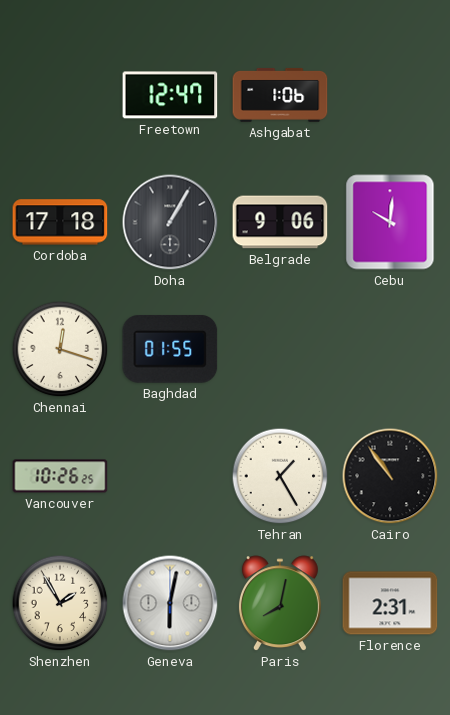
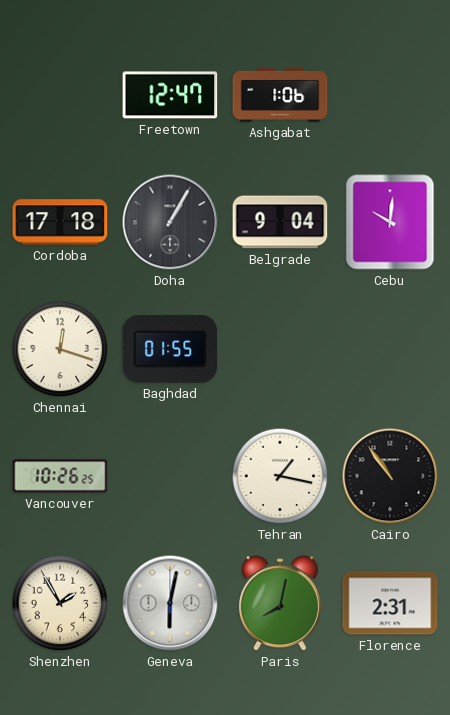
Belgrade: 9:06 -> 9:04 (280, 222)
Tehran: 1:25 -> 1:17 (280, 476)
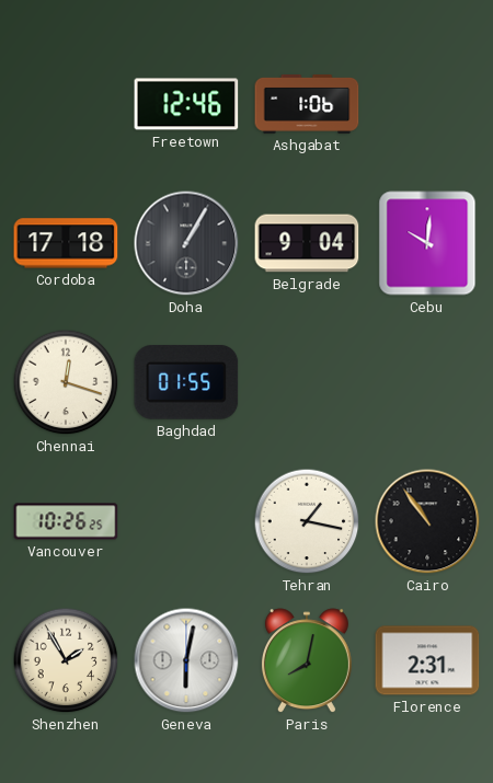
Freetown: 12:47 -> 12:46 (186, 104)
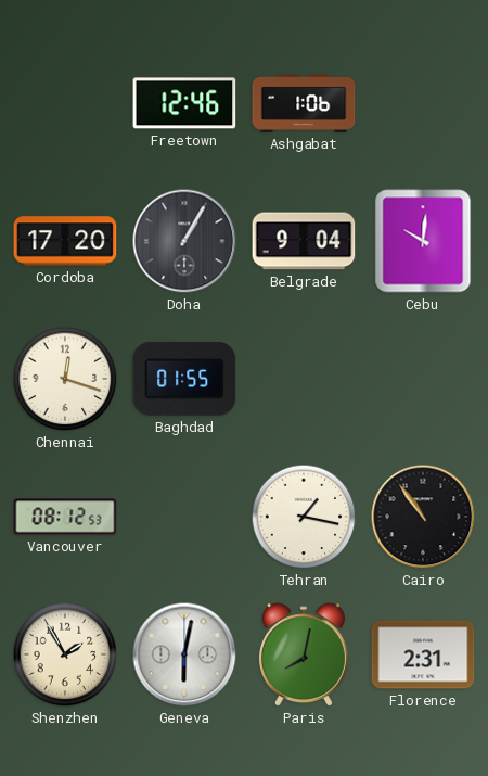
Cordoba: 17:18 -> 17:20 (65, 241)
Vancouver: 10:26 -> 08:12 (65, 517)
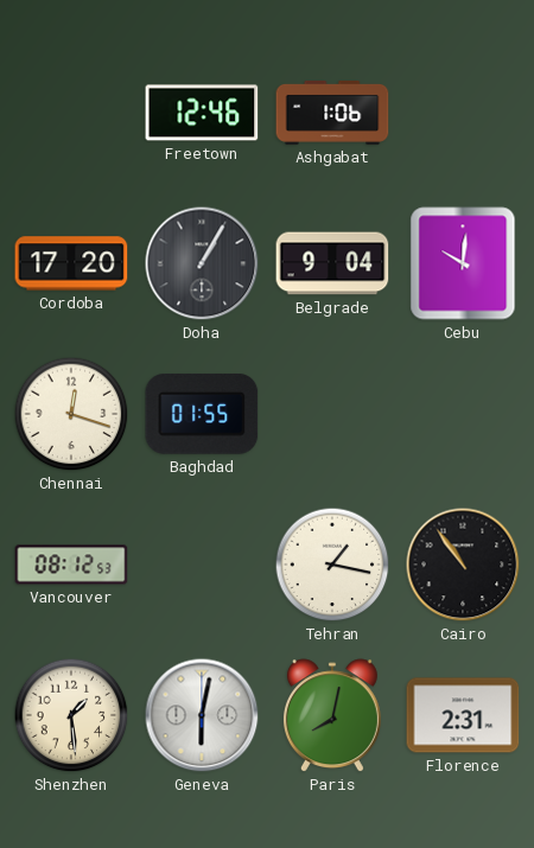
Shenzhen: 1:55 -> 1:29 (71, 715)
